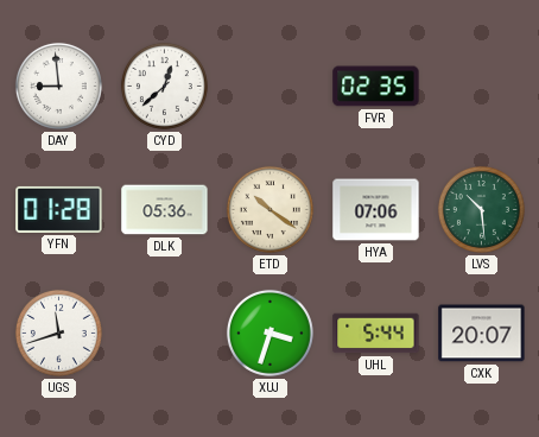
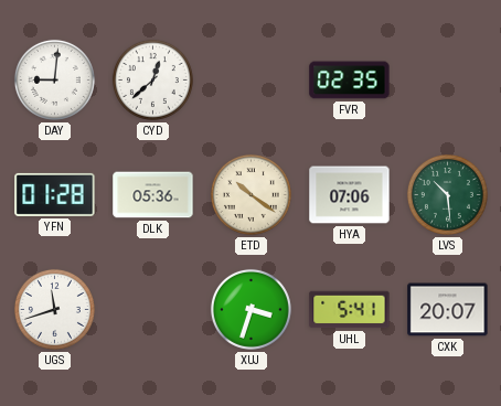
DAY: 8:59 -> 9:01 (54, 79)
UHL: 5:44 -> 5:41 (350, 310)
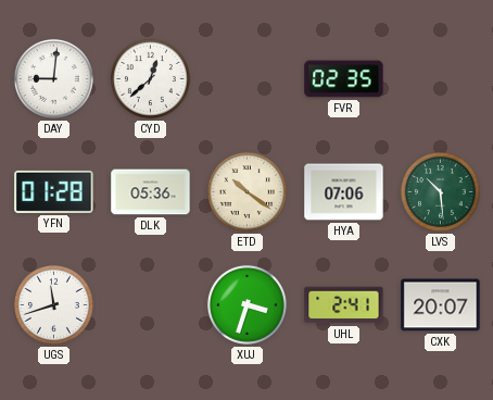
UHL: 5:41 -> 2:41 (344, 305)
